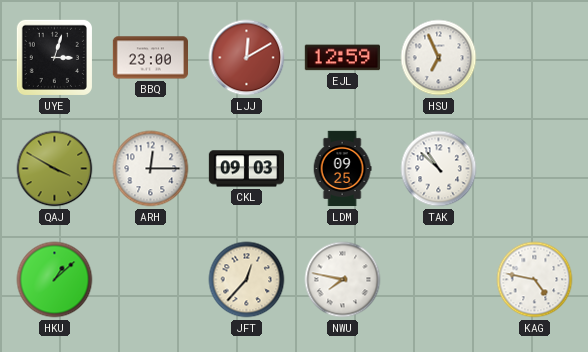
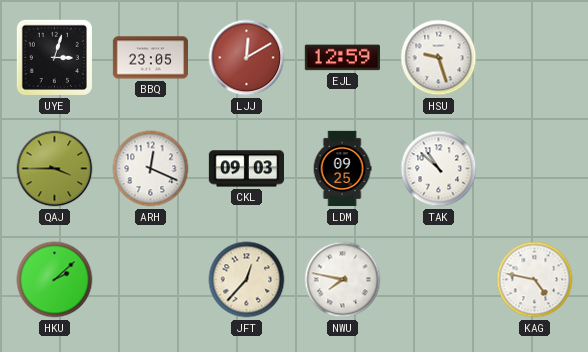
BBQ: 23:00 -> 23:05 (150, 58)
HSU: 6:56 -> 9:27 (439, 58)
QAJ: 3:50 -> 3:45 (55, 169)
ARH: 12:15 -> 12:19 (151, 169)
HKU: 1:08 -> 2:08 (55, 280)
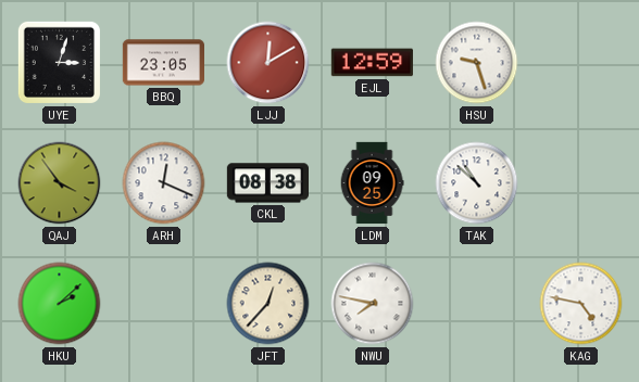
QAJ: 3:45 -> 3:54 (60, 183)
CKL: 09:03 -> 08:38 (267, 183)
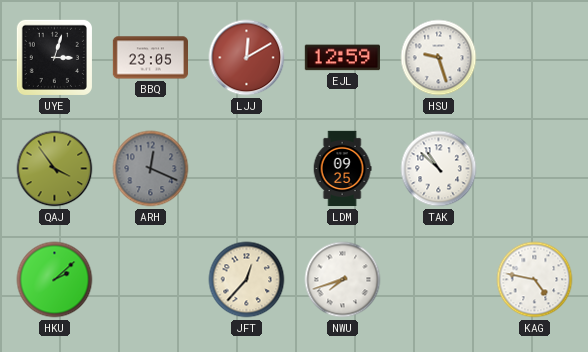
ARH dial: white -> grey (151, 169)
CKL: 08:38 -> none (267, 183)
NWU: 7:47 -> 7:42 (343, 280)
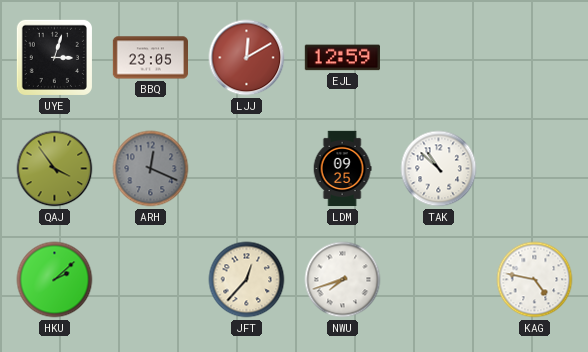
HSU: 9:27 -> none (439, 58)
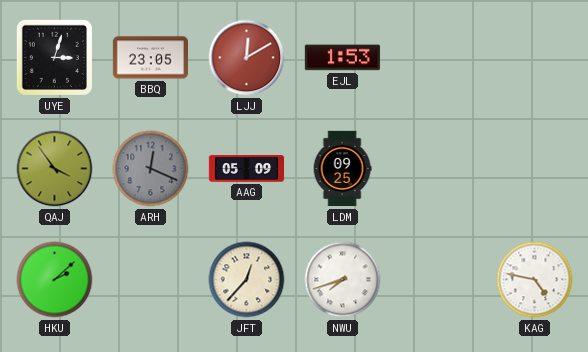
EJL: 12:59 -> 1:53 (342, 58)
AAG: none -> 05:09 (247, 169)
TAK: 10:52 -> none (439, 169)
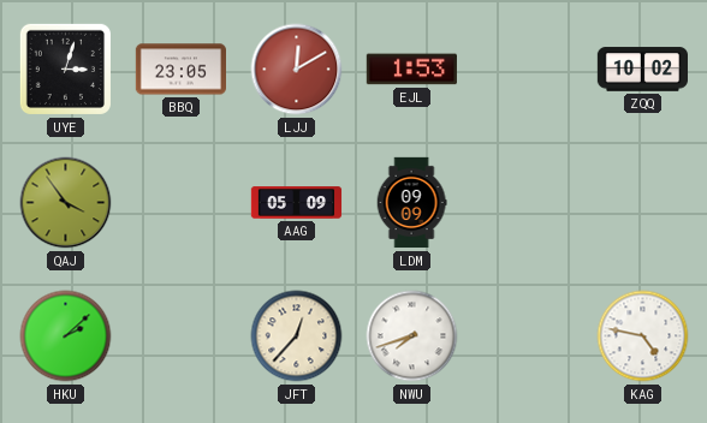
ZQQ: none -> 10:02 (642, 70)
ARH: 12:19 -> none (151, 169)
LDM: 09:25 -> 09:09 (411, 203)
